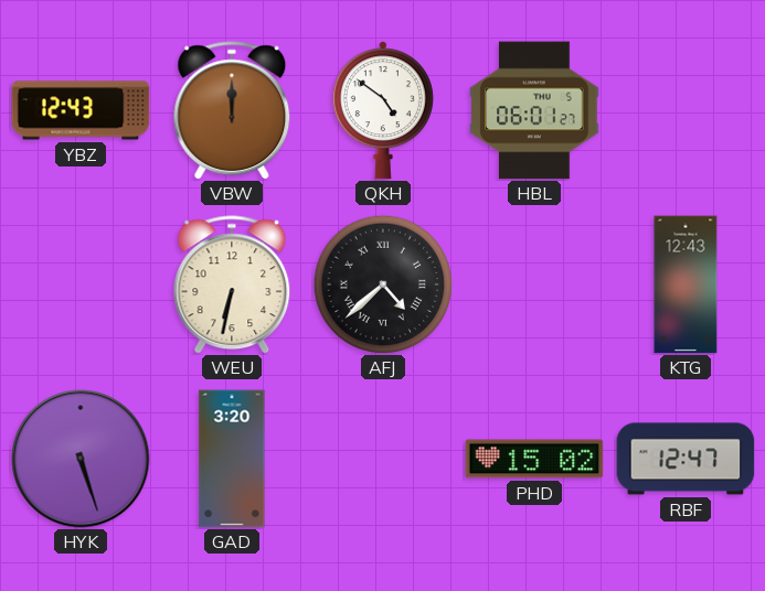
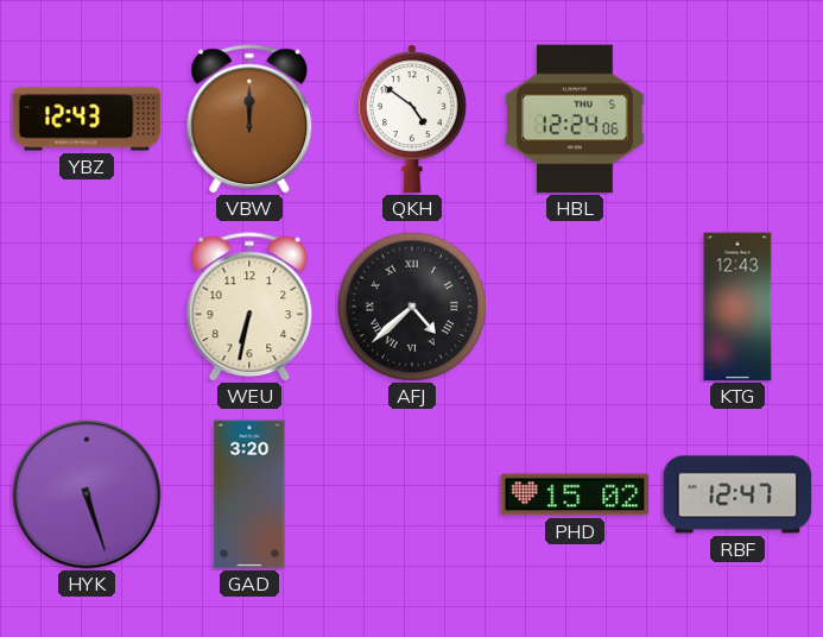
HBL: 06:01 -> 12:24 (575, 119)
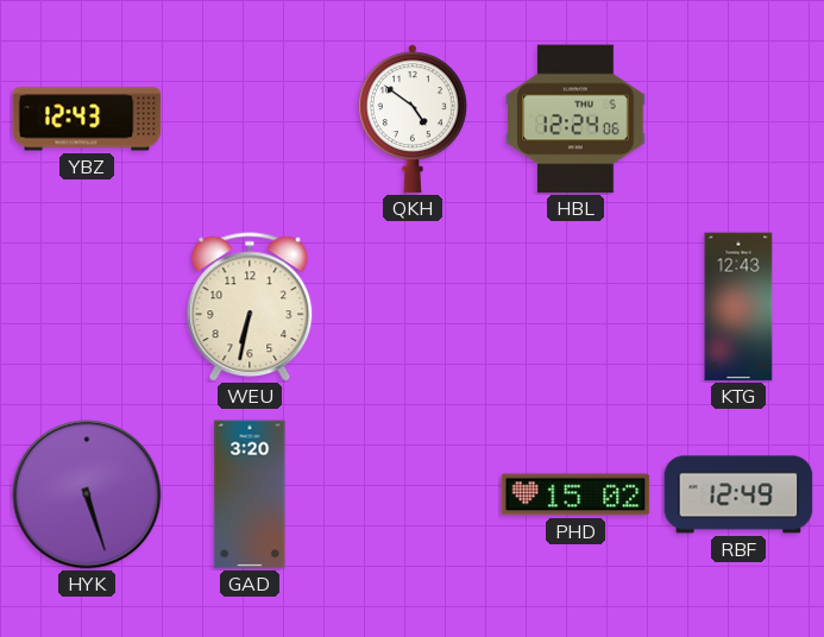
VBW: 12:00 -> none (249, 119)
AFJ: 4:38 -> none (411, 305)
RBF: 12:47 -> 12:49 (738, 494)
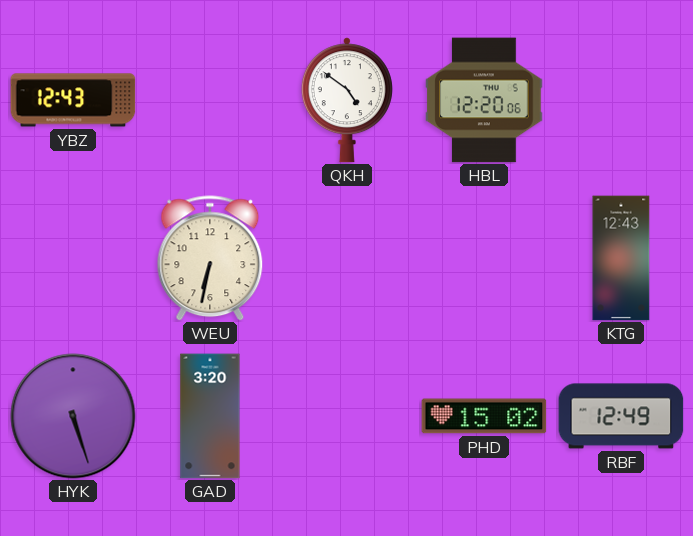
HBL: 12:24 -> 12:20 (484, 100)
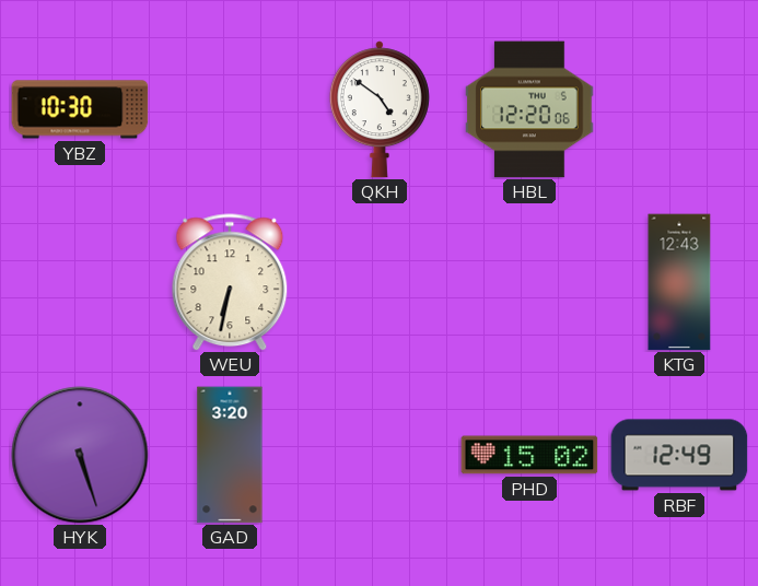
YBZ: 12:43 -> 10:30 (80, 109)
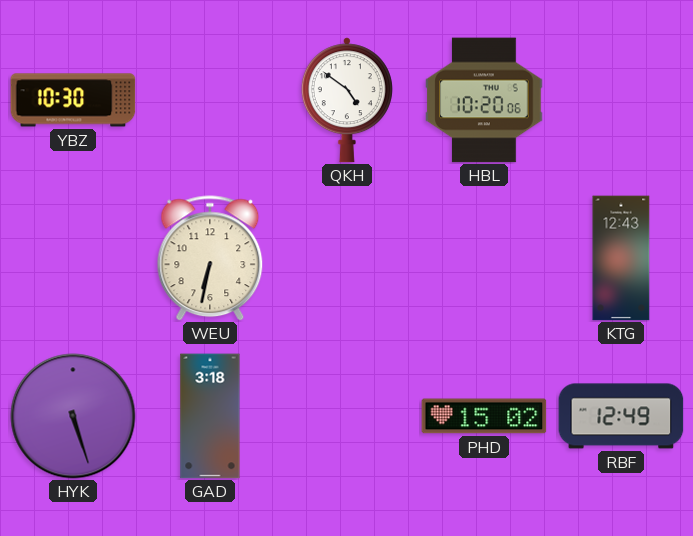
HBL: 12:20 -> 10:20 (484, 100)
GAD: 3:20 -> 3:18 (210, 416)
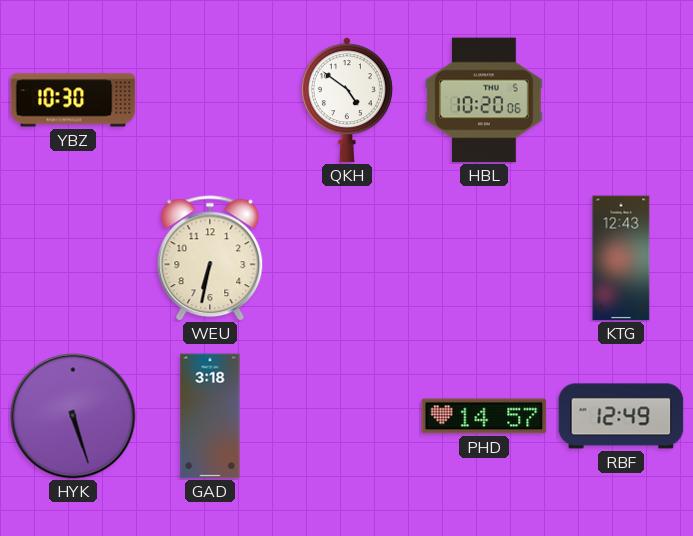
PHD: 15:02 -> 14:57 (484, 416)
